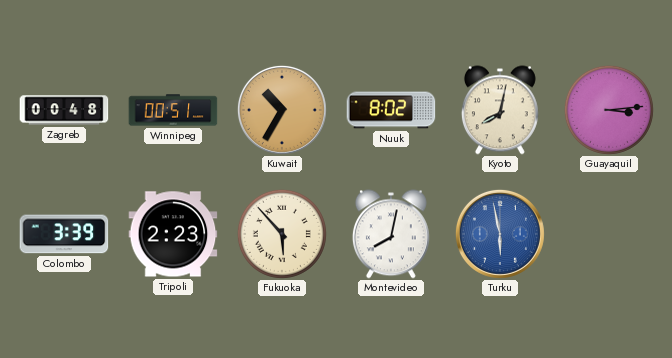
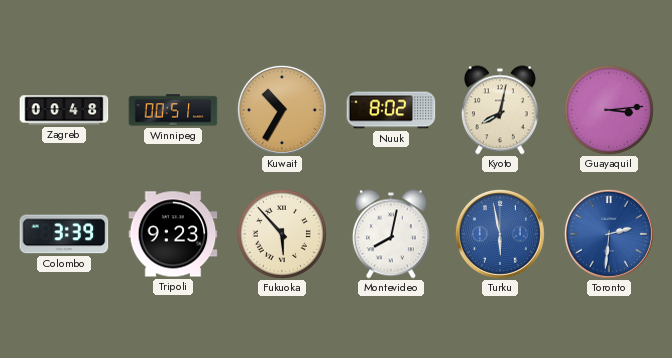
Tripoli: 2:23 -> 9:23 (173, 234)
Toronto: none -> 2:31 (609, 234)
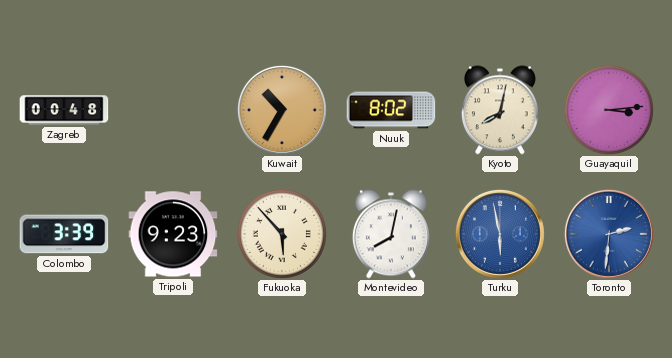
Winnipeg: 00:51 -> none (173, 110)
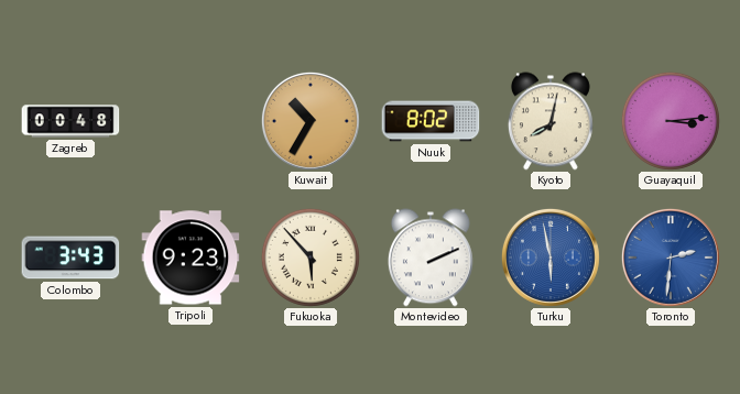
Colombo: 3:39 -> 3:43 (70, 258)
Montevideo: 8:02 -> 2:11 (431, 258)
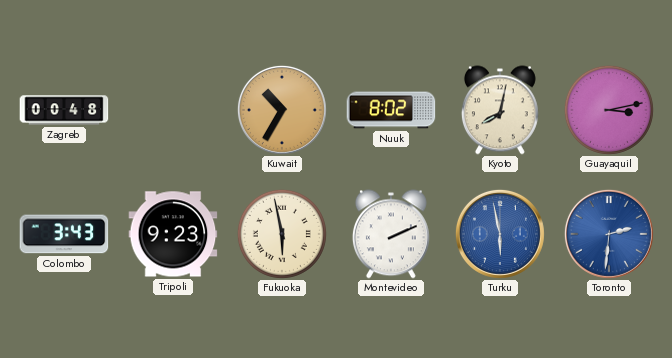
Guayaquil: 3:14 -> 3:13 (609, 110)
Fukuoka: 5:53 -> 5:58 (282, 234)
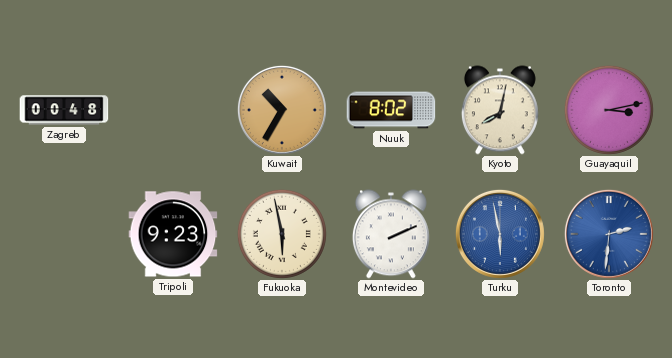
Colombo: 3:43 -> none (64, 234)
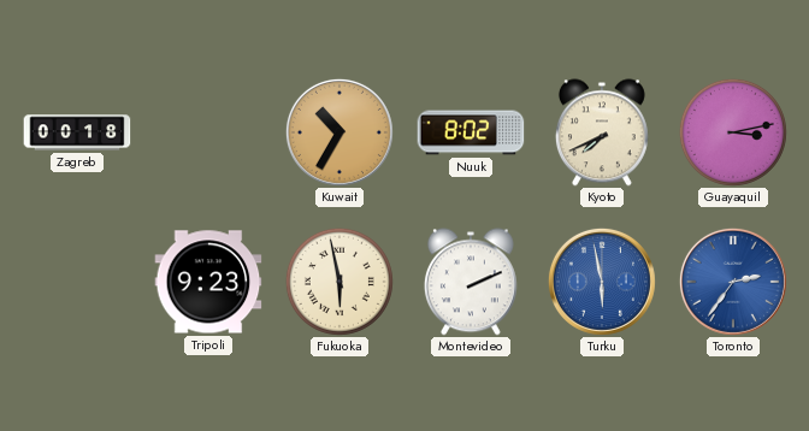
Zagreb: 00:48 -> 00:18 (77, 132)
Kyoto: 8:02 -> 7:41 (602, 132)
Toronto: 2:31 -> 2:36 (733, 282)
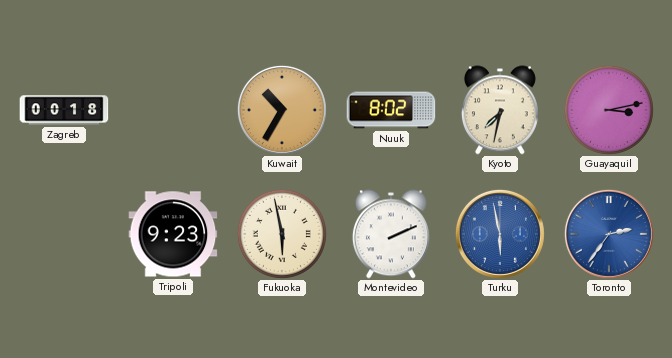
Kyoto: 7:41 -> 7:32 (500, 110)
